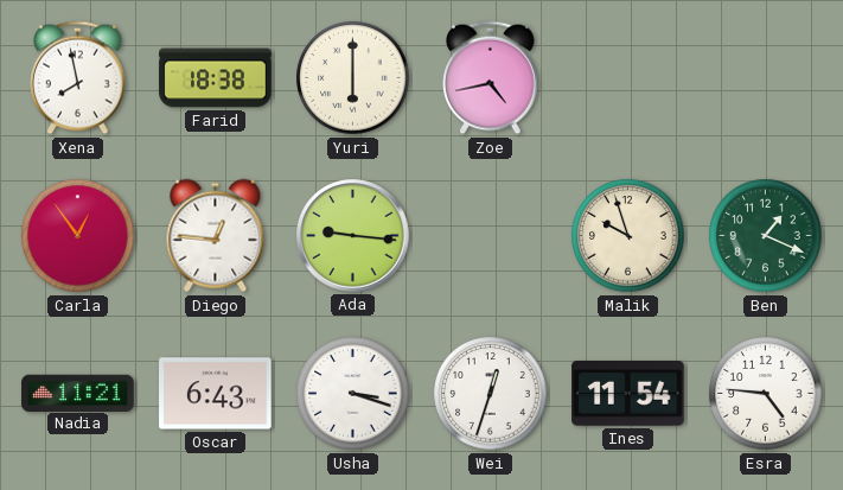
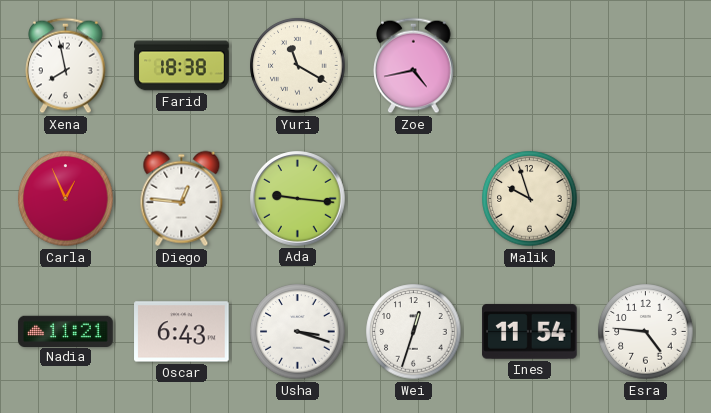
Yuri: 6:00 -> 11:20 (298, 66)
Carla: 12:54 -> 12:56 (66, 199)
Ben: 1:19 -> none (766, 236)
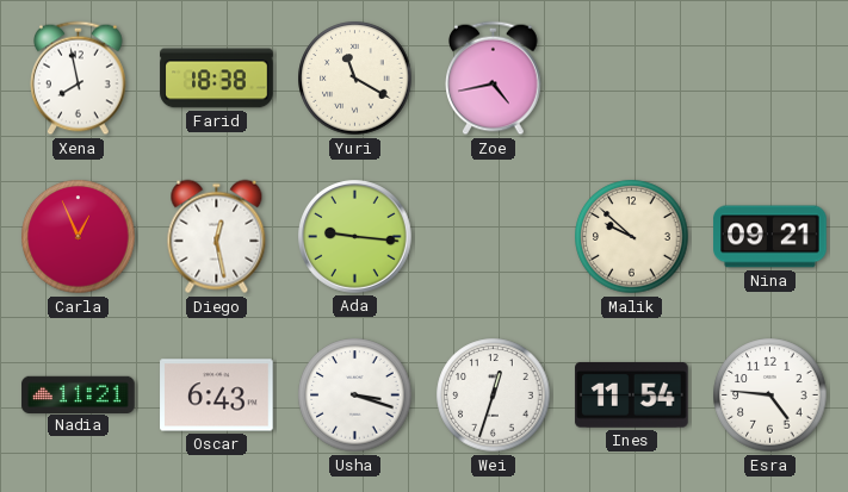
Diego: 12:46 -> 12:28 (217, 237)
Malik: 9:57 -> 9:52 (632, 237)
Nina: none -> 09:21 (770, 237)
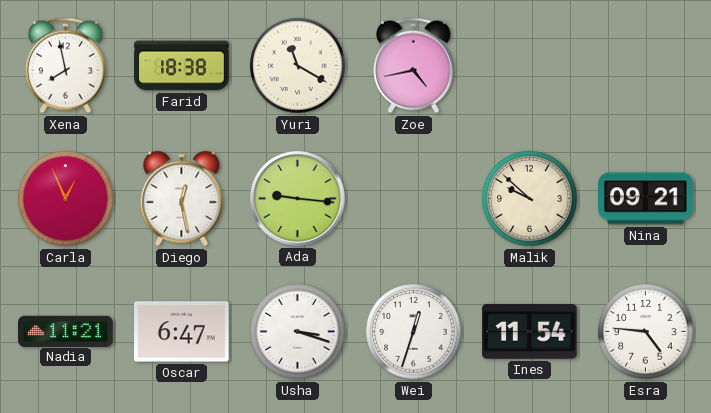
Oscar: 6:43 -> 6:47 (182, 332)
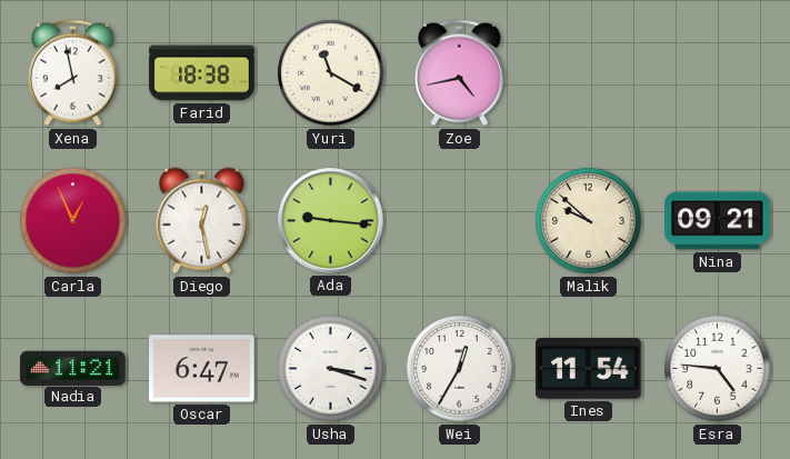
Wei: 12:33 -> 12:35 (460, 369)
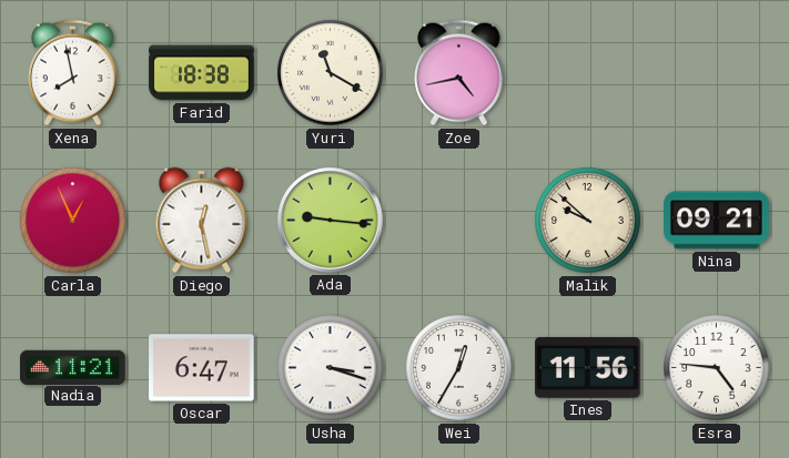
Ines: 11:54 -> 11:56 (588, 368)
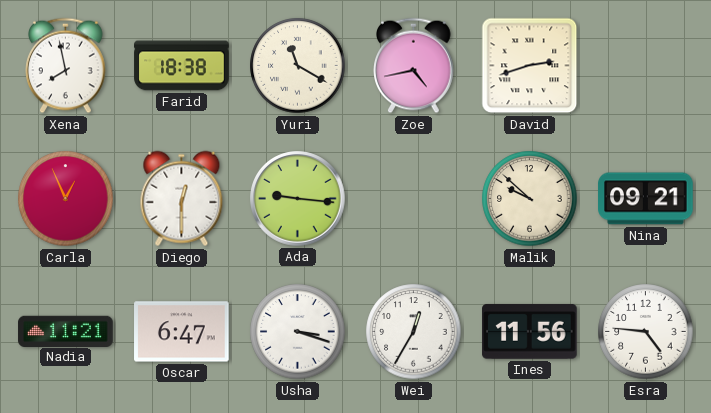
David: none -> 2:42 (530, 66)
Diego: 12:28 -> 12:30 (182, 199)
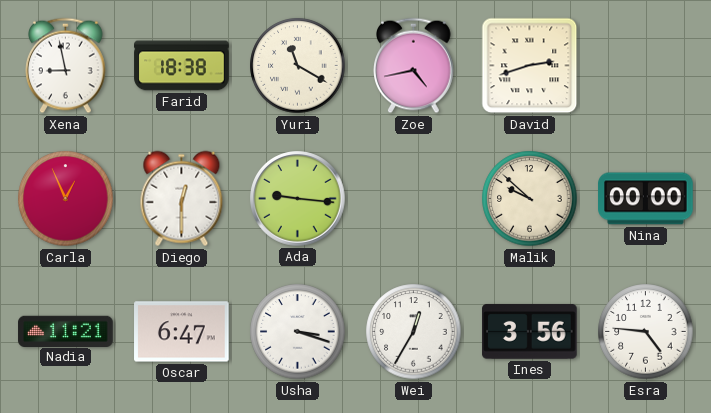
Xena: 7:58 -> 8:58 (66, 66)
Nina: 09:21 -> 00:00 (646, 199)
Ines: 11:56 -> 3:56 (530, 332)
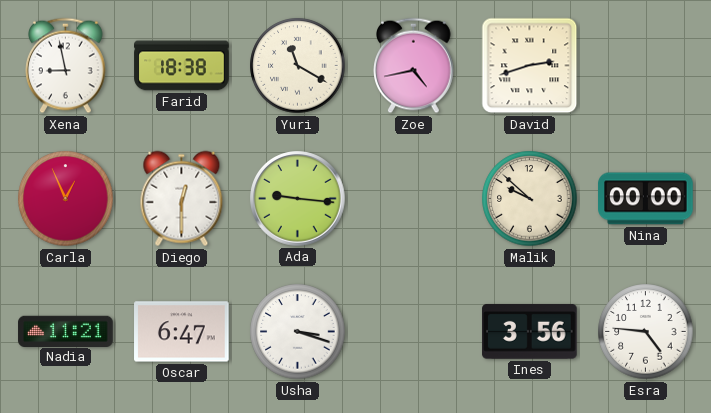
Wei: 12:35 -> none (414, 332)
